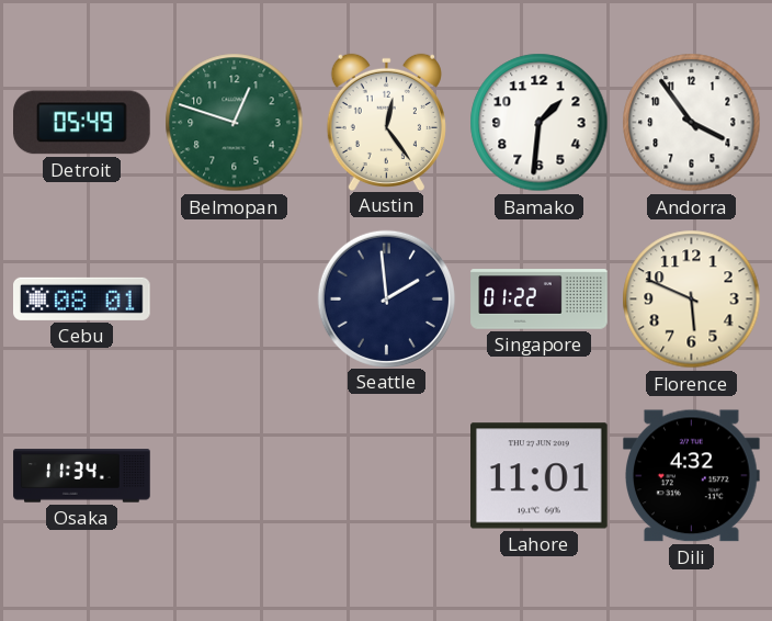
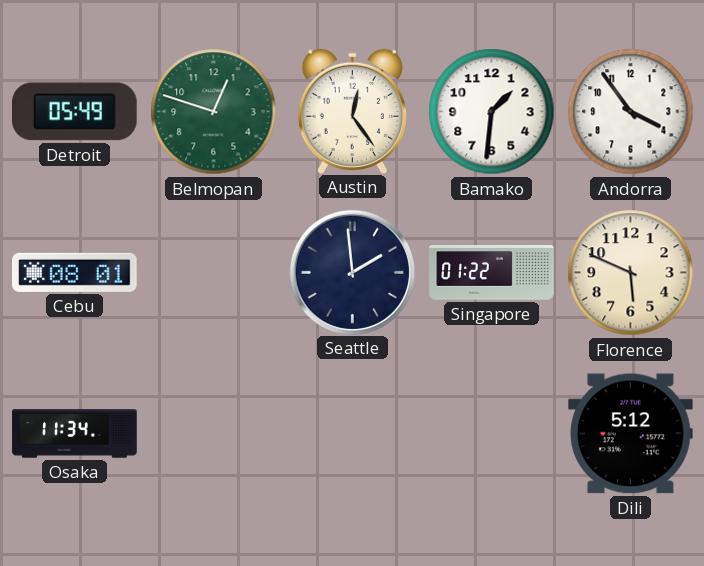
Lahore: 11:01 -> none (540, 476)
Dili: 4:32 -> 5:12 (631, 434)
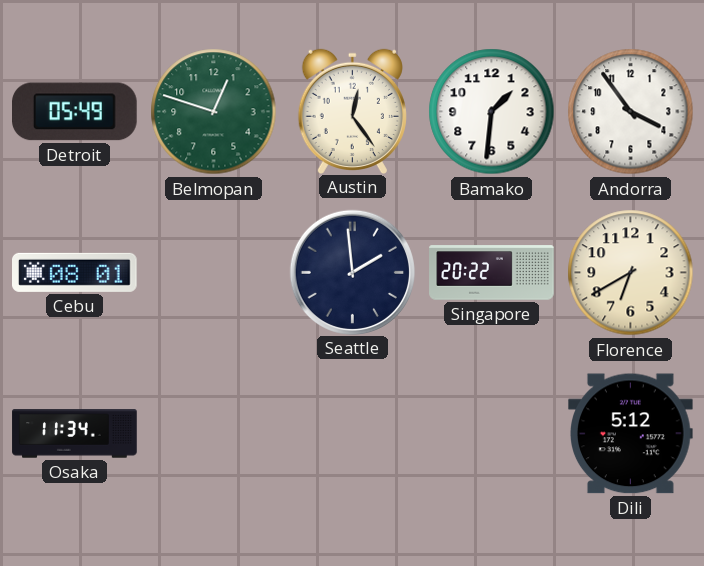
Singapore: 01:22 -> 20:22 (492, 273)
Florence: 5:49 -> 6:40 (631, 273)
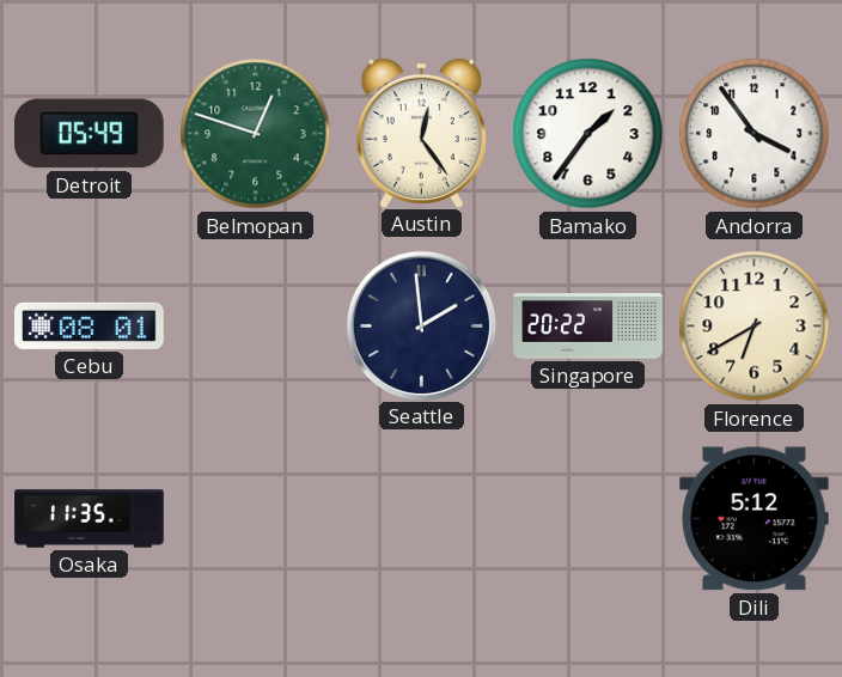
Bamako: 1:31 -> 1:36 (588, 134)
Osaka: 11:34 -> 11:35 (90, 519)
